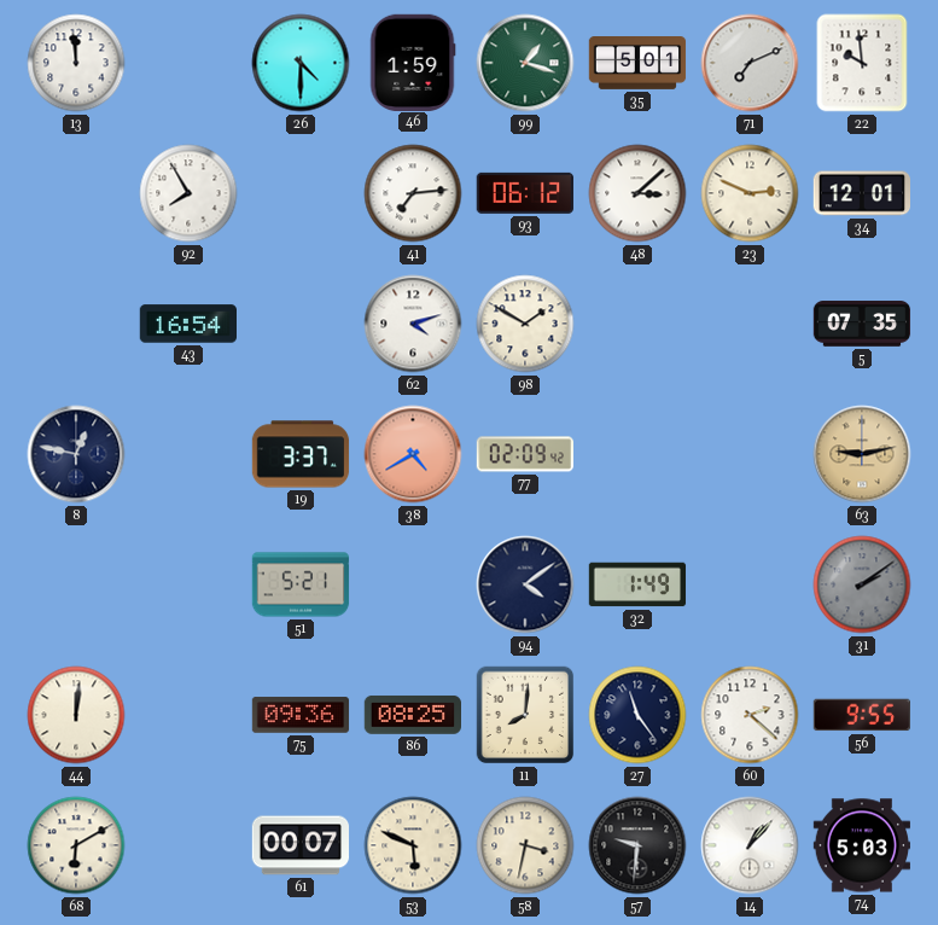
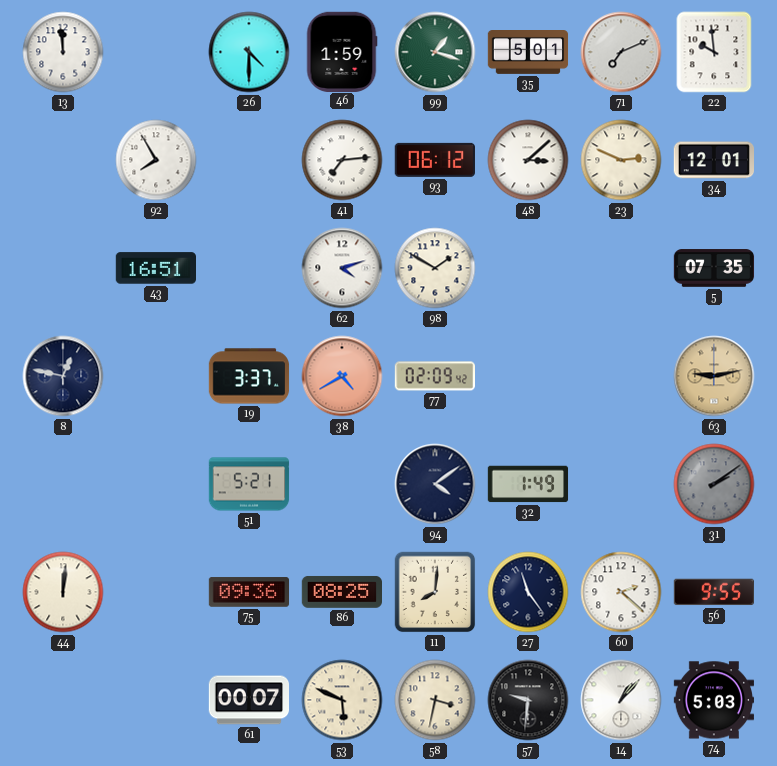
43: 16:54 -> 16:51 (155, 268)
68: 6:10 -> none (76, 845)
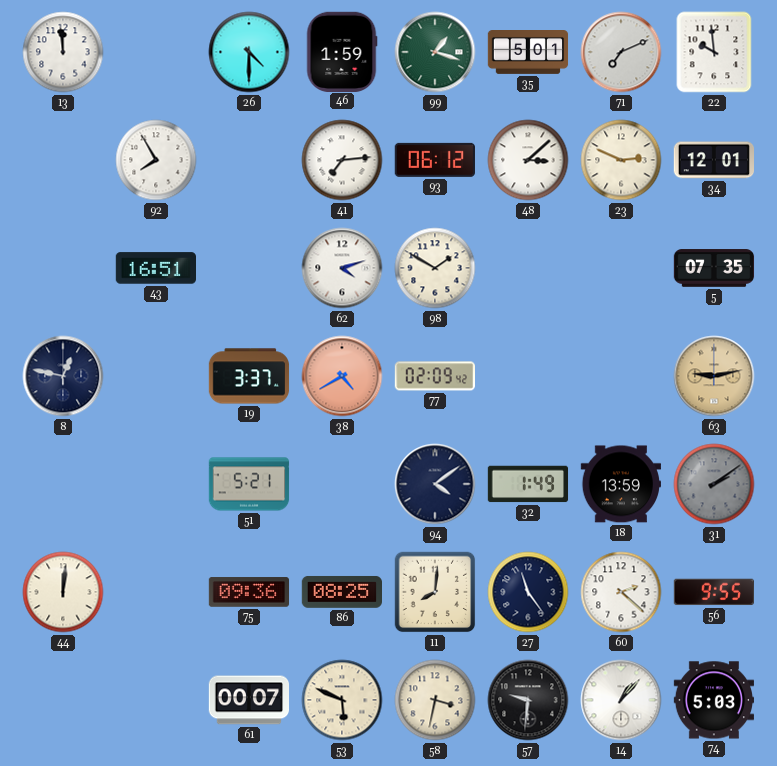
18: none -> 13:59 (620, 484)
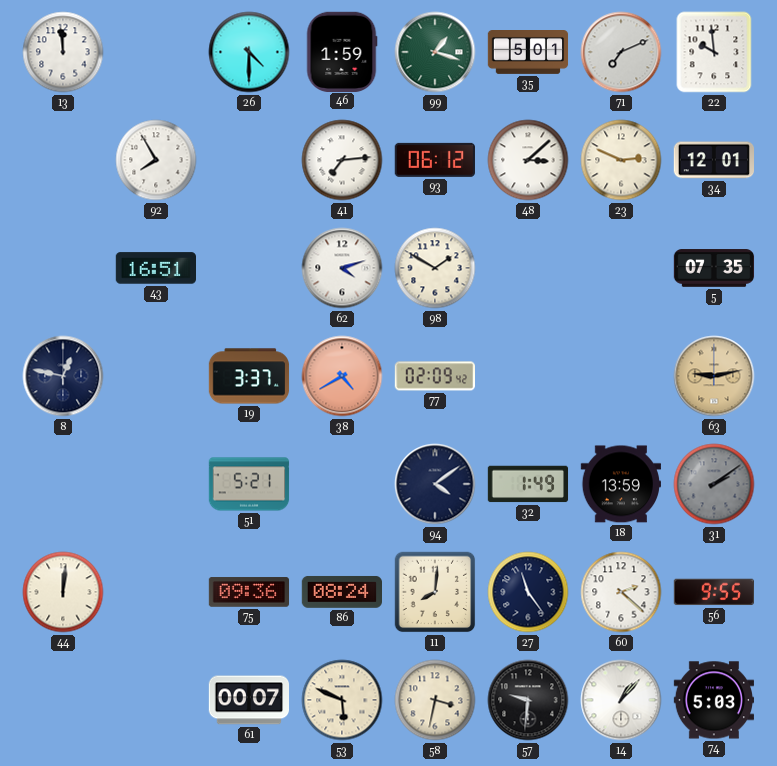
86: 08:25 -> 08:24 (341, 592)
